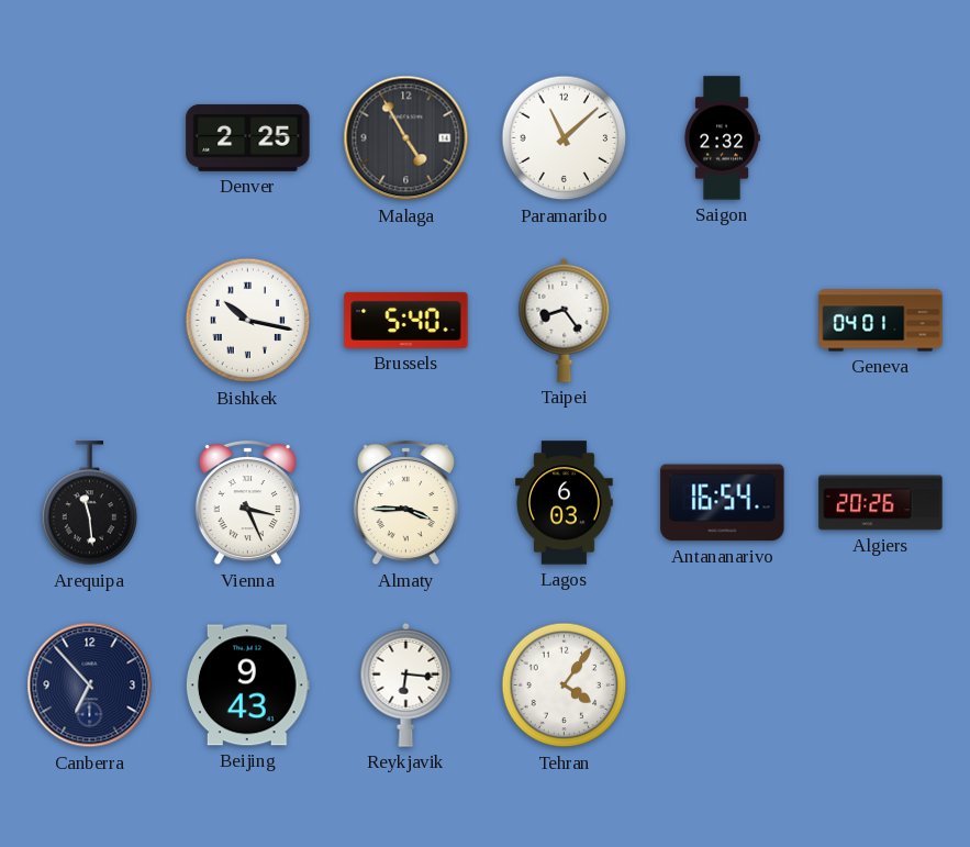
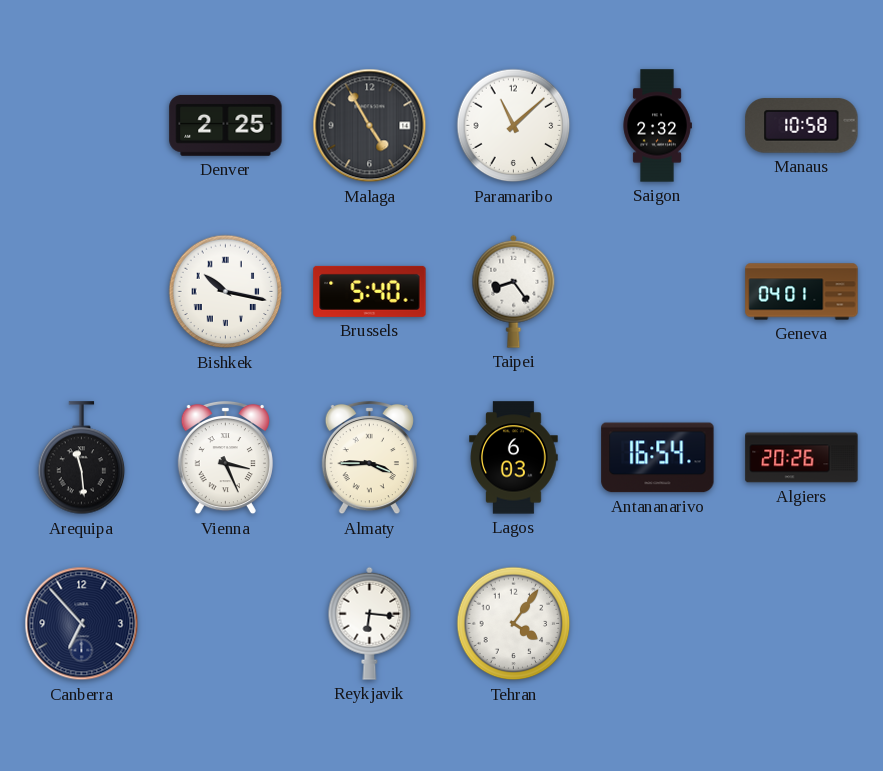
Manaus: none -> 10:58 (802, 126)
Beijing: 9:43 -> none (247, 686)
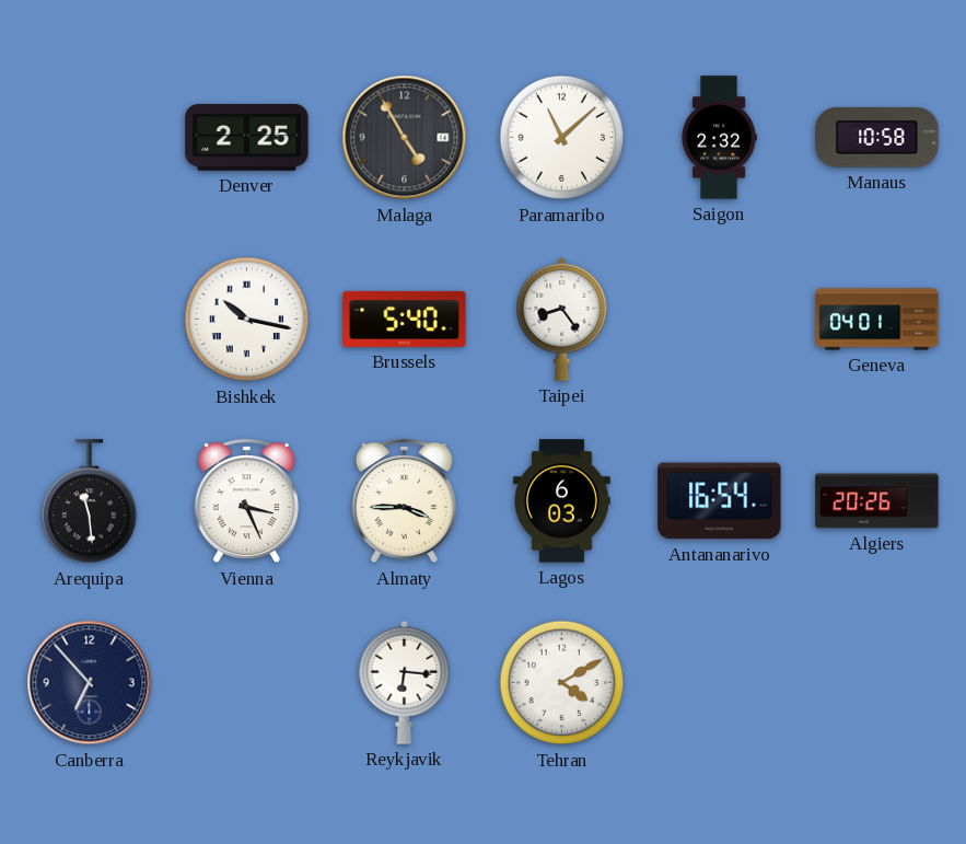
Tehran: 4:06 -> 4:10 (562, 683)
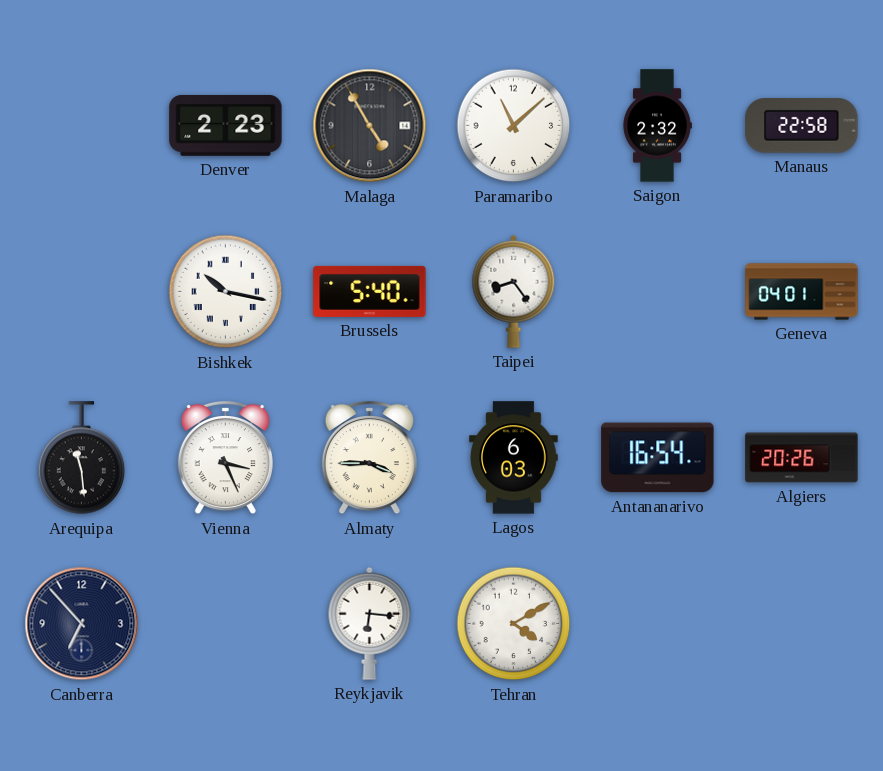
Denver: 2:25 -> 2:23 (226, 125)
Manaus: 10:58 -> 22:58 (802, 126)
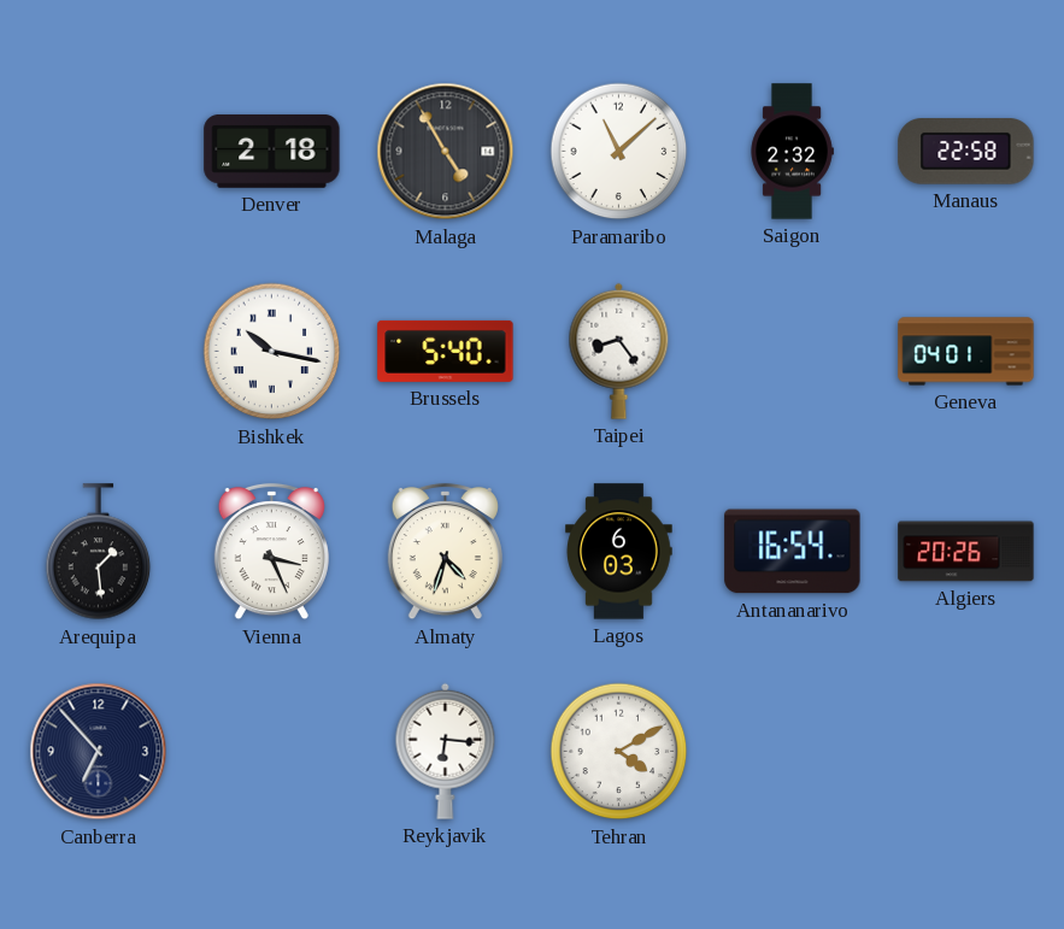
Denver: 2:23 -> 2:18 (272, 151)
Arequipa: 11:29 -> 1:29 (99, 552)
Almaty: 3:45 -> 4:33 (445, 552)
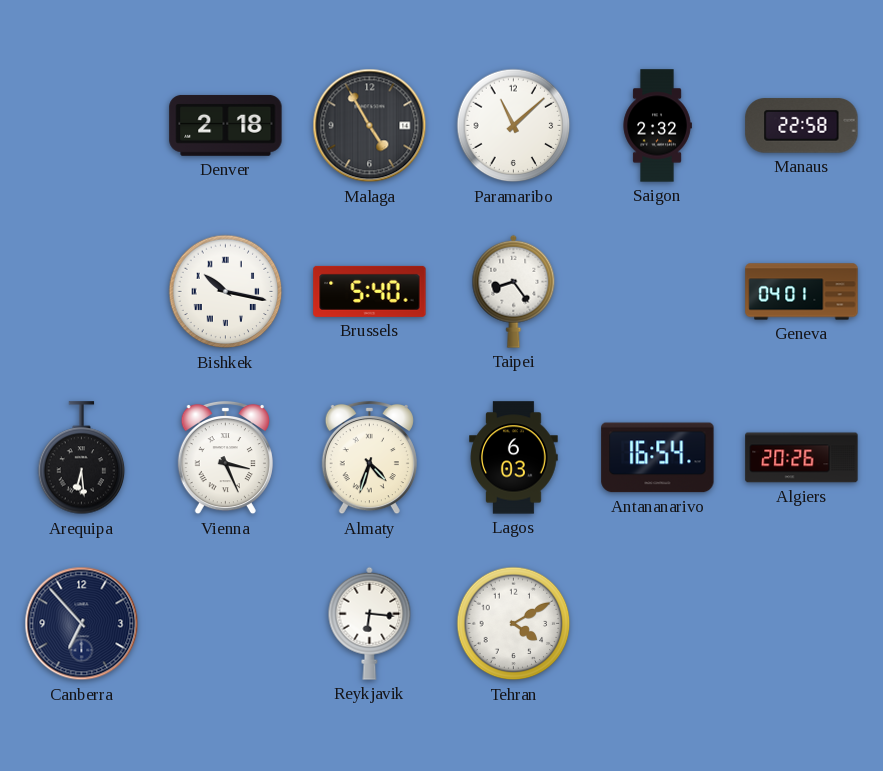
Arequipa: 1:29 -> 6:29 (82, 458)
